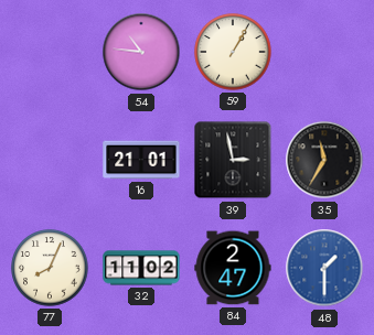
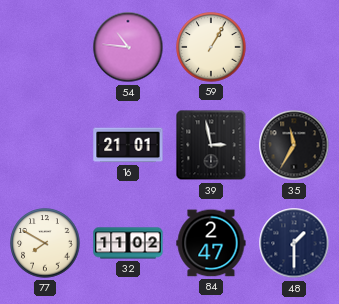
77: 8:04 -> 7:50 (45, 243)
48 dial: blue -> navy (294, 243)
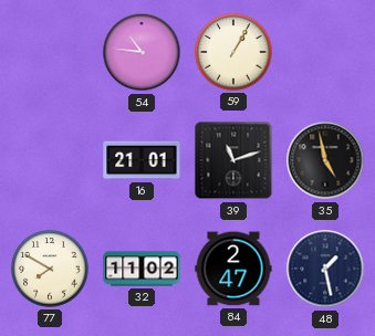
39: 2:58 -> 11:12 (233, 160)
35: 11:35 -> 4:58 (325, 160)
48: 1:30 -> 1:28 (325, 269)
